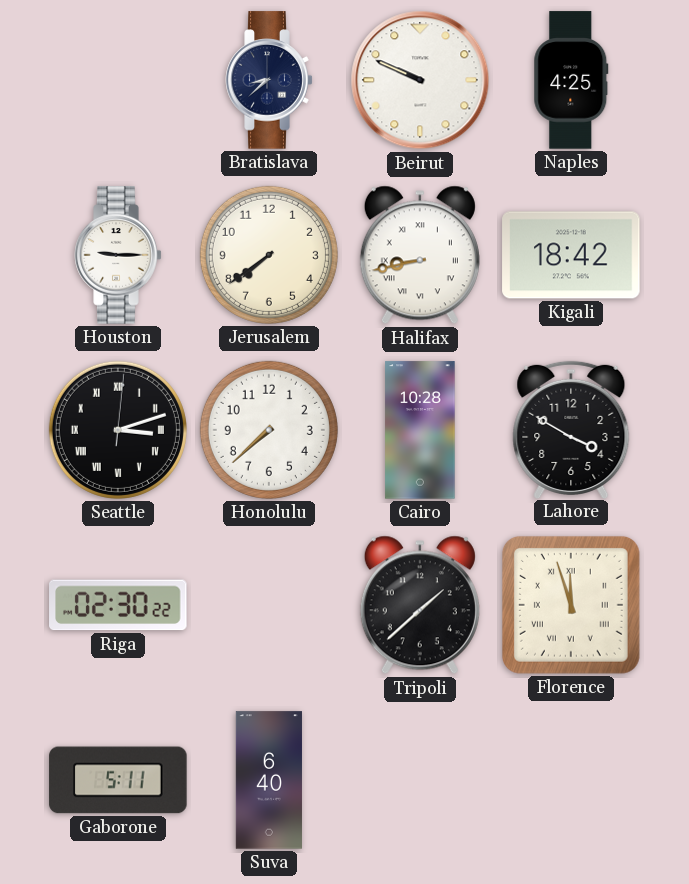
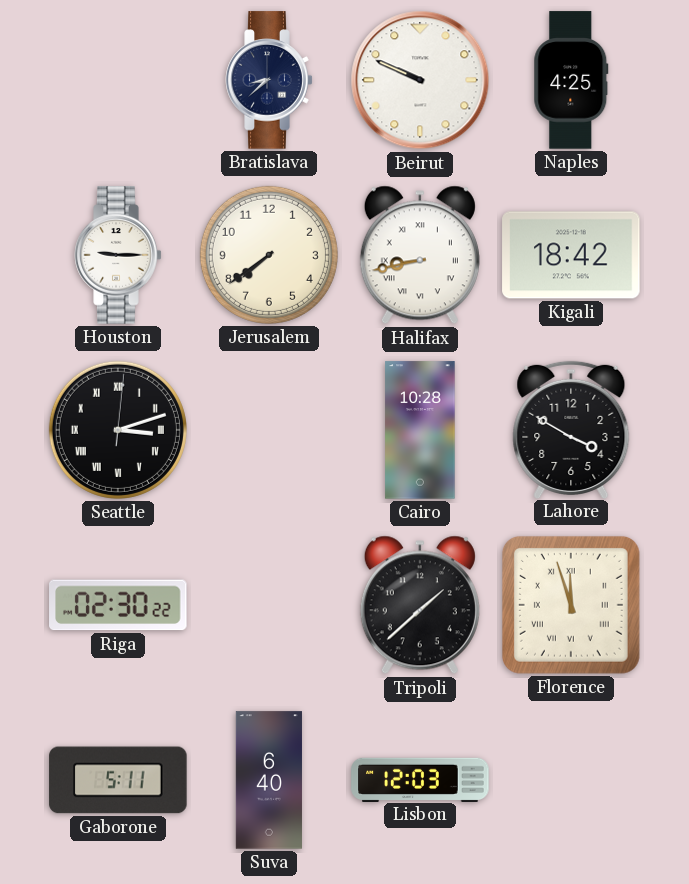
Honolulu: 7:38 -> none (269, 430)
Lisbon: none -> 12:03 (420, 779)
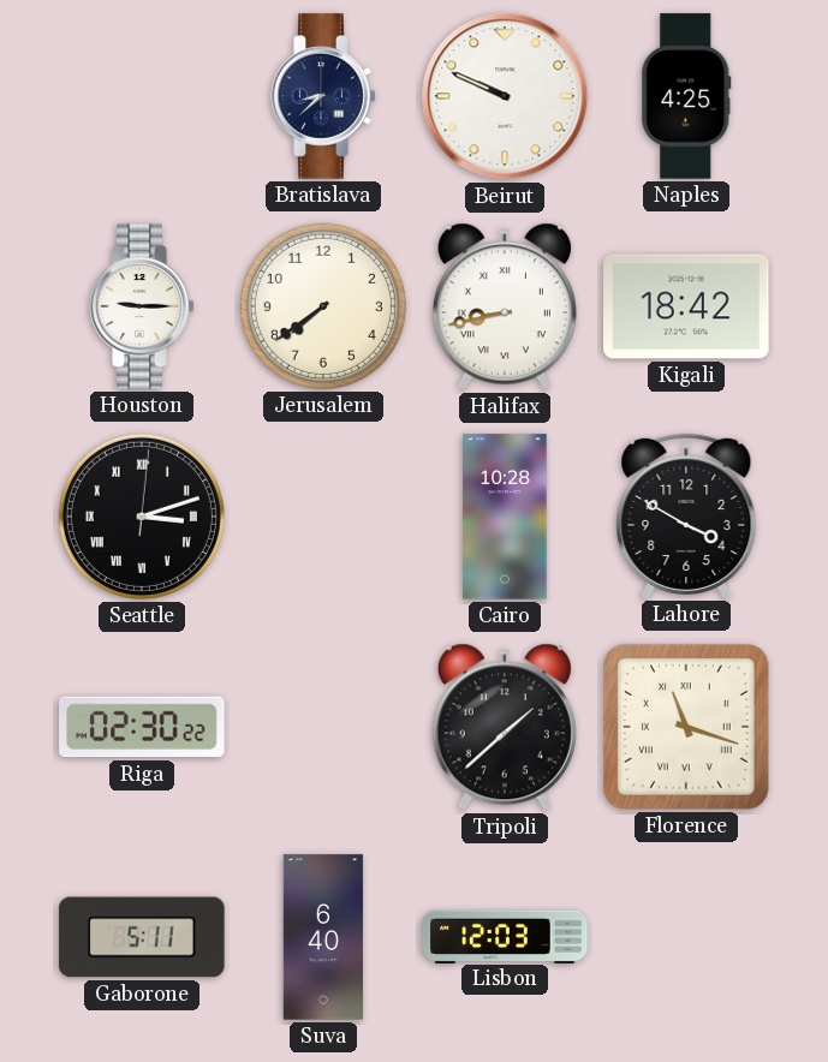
Florence: 11:57 -> 11:18 (686, 727)
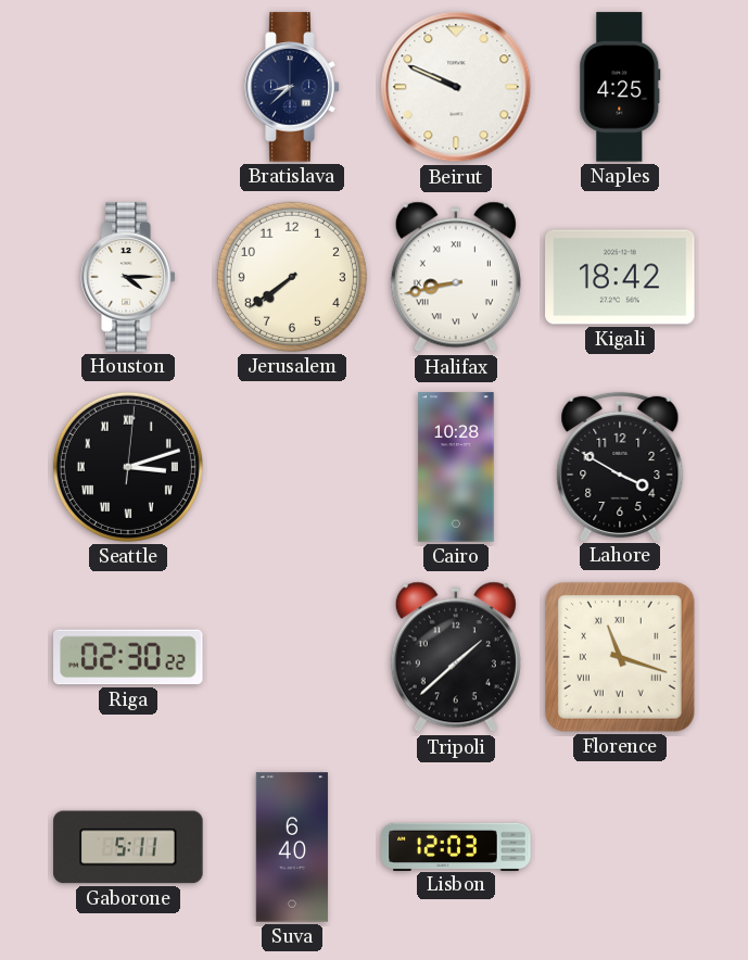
Houston: 9:15 -> 4:15 (128, 277)
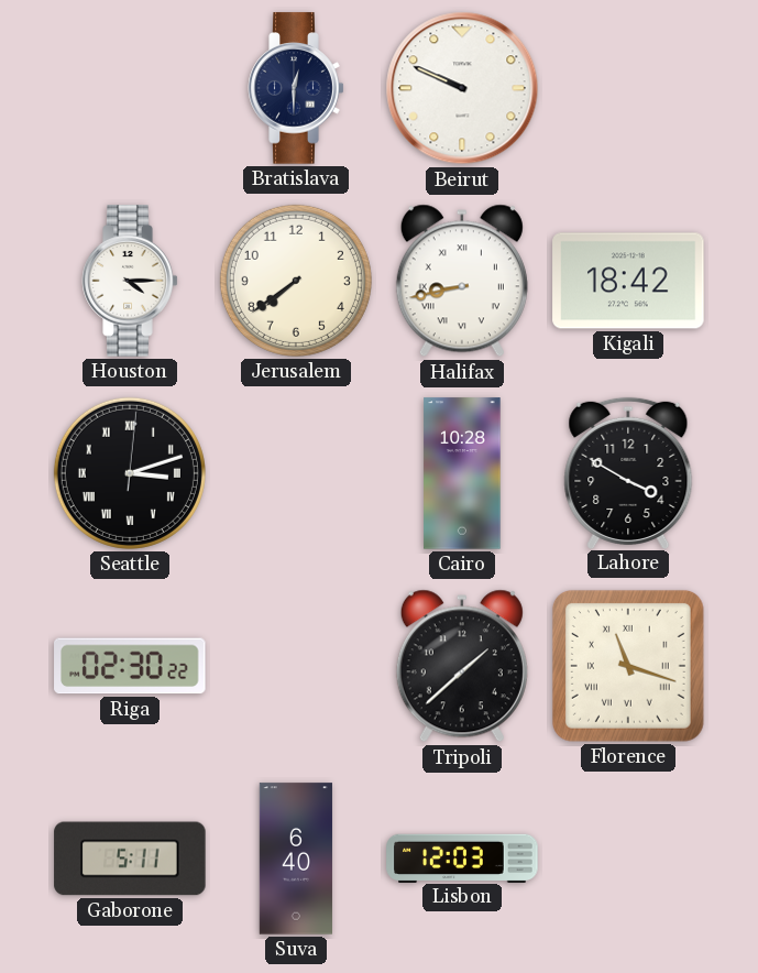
Bratislava: 8:38 -> 12:30 (296, 88)
Naples: 4:25 -> none (620, 87)
